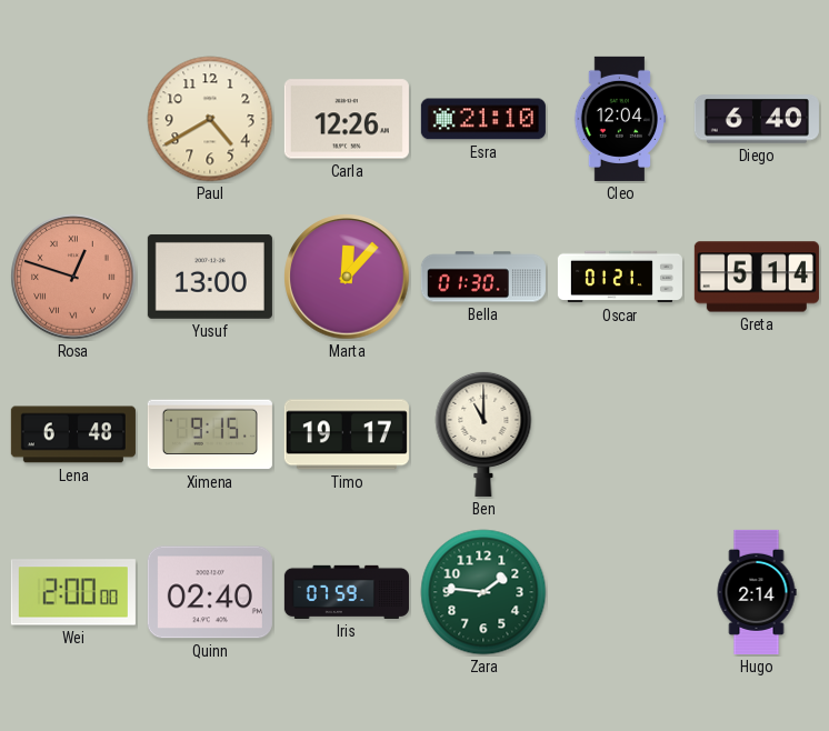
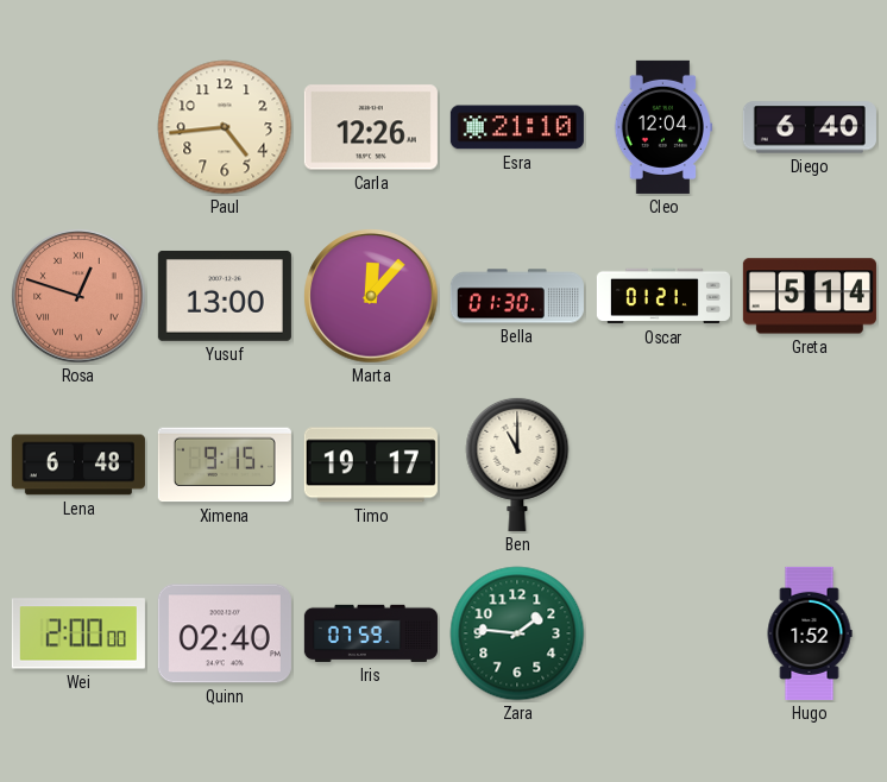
Paul: 4:40 -> 4:44 (225, 127)
Hugo: 2:14 -> 1:52 (810, 633)
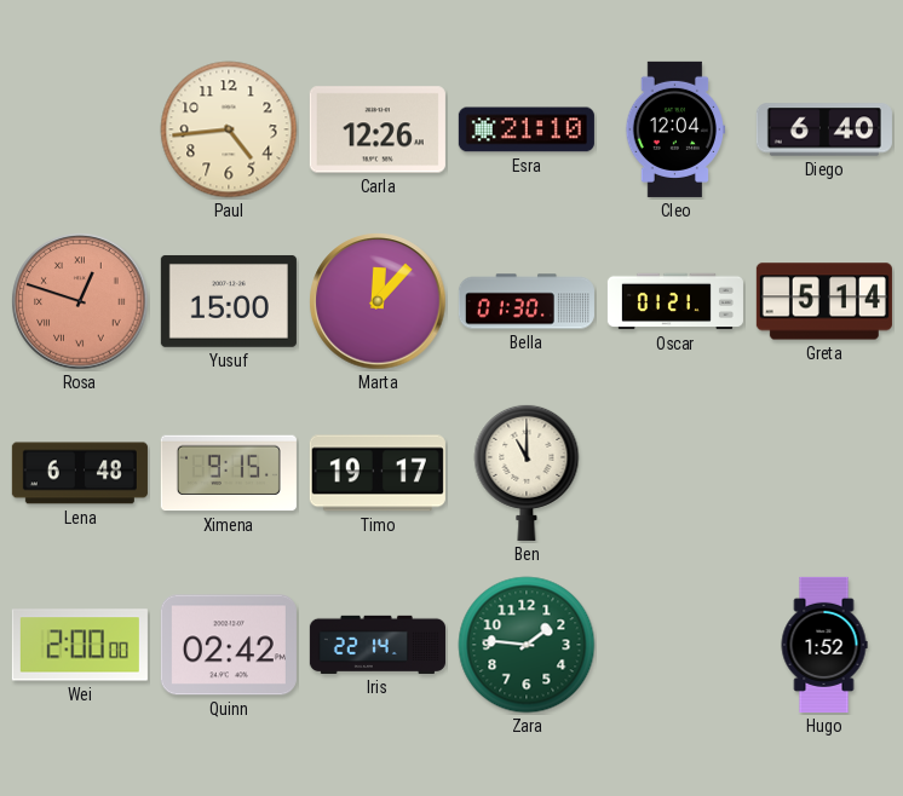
Yusuf: 13:00 -> 15:00 (229, 301)
Quinn: 02:40 -> 02:42 (229, 645)
Iris: 07:59 -> 22:14 (378, 645)
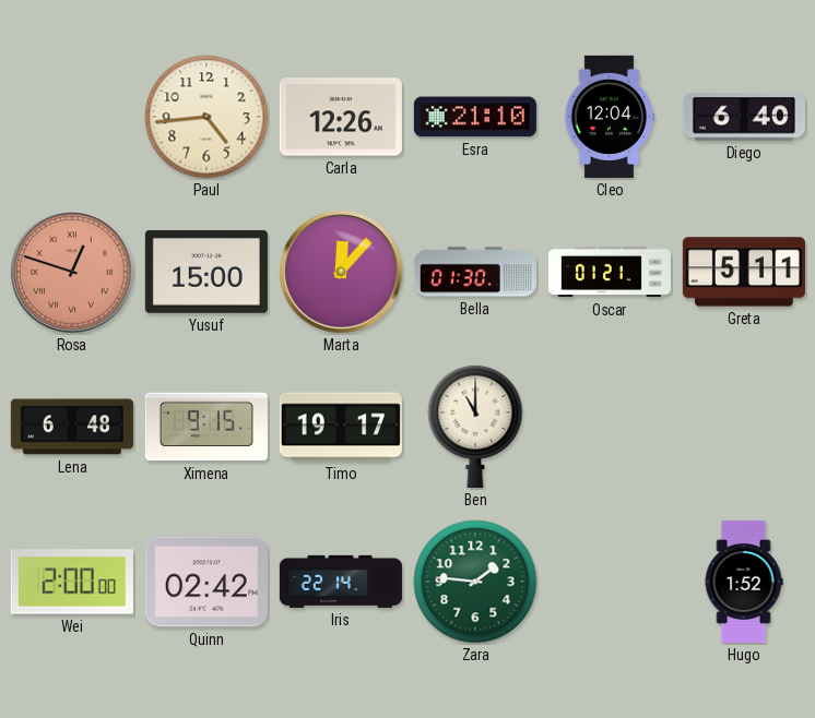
Greta: 5:14 -> 5:11 (744, 272)
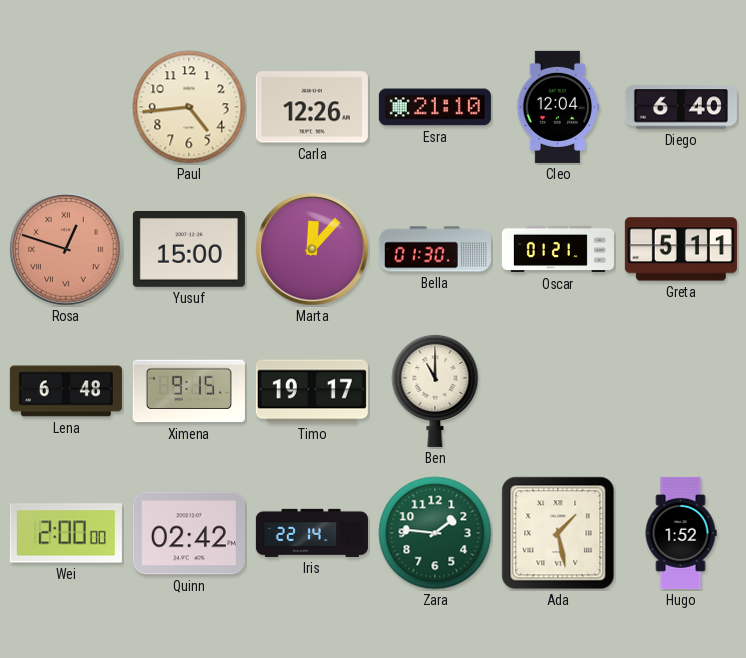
Ada: none -> 1:28 (558, 533)
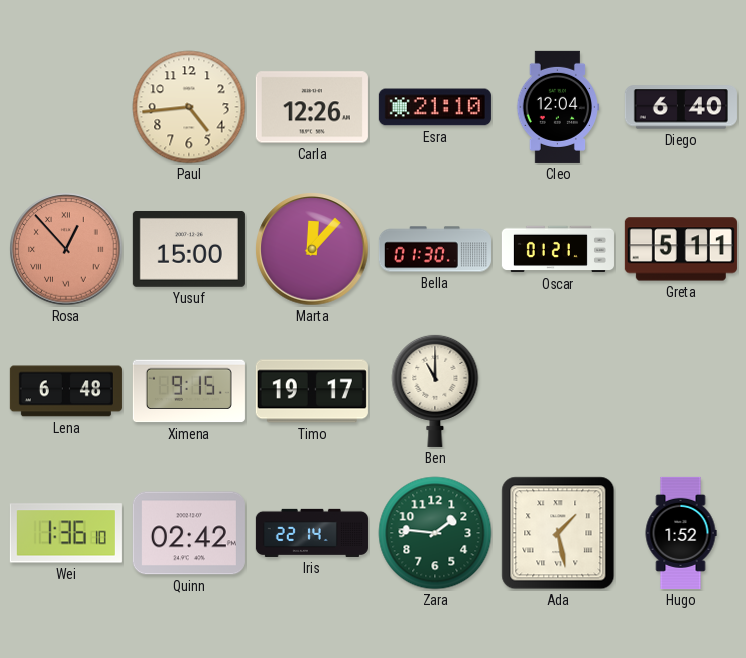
Rosa: 12:48 -> 12:53 (66, 249)
Wei: 2:00 -> 1:36 (66, 533)
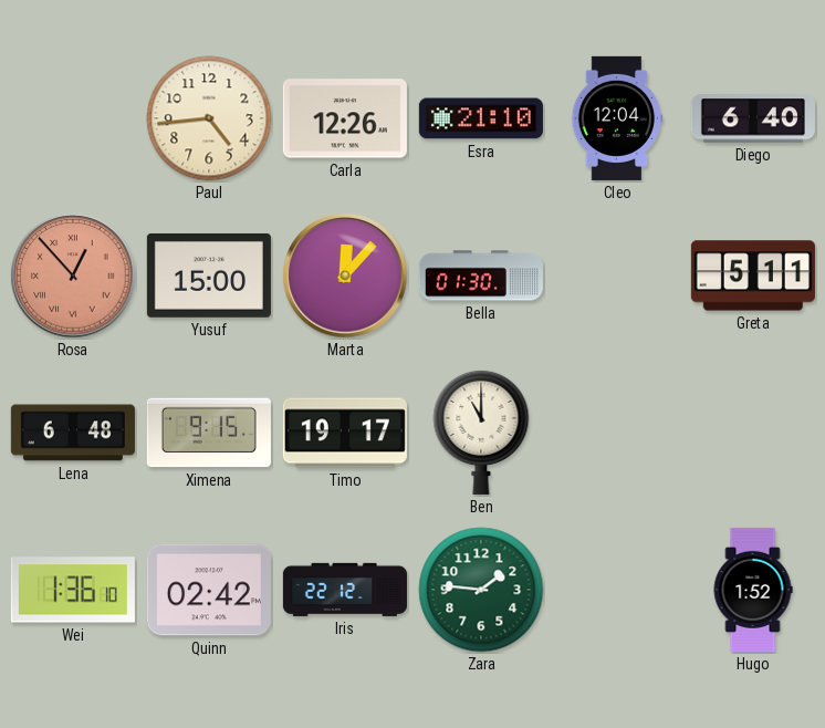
Oscar: 01:21 -> none (558, 249)
Iris: 22:14 -> 22:12 (345, 590)
Ada: 1:28 -> none (558, 533)
